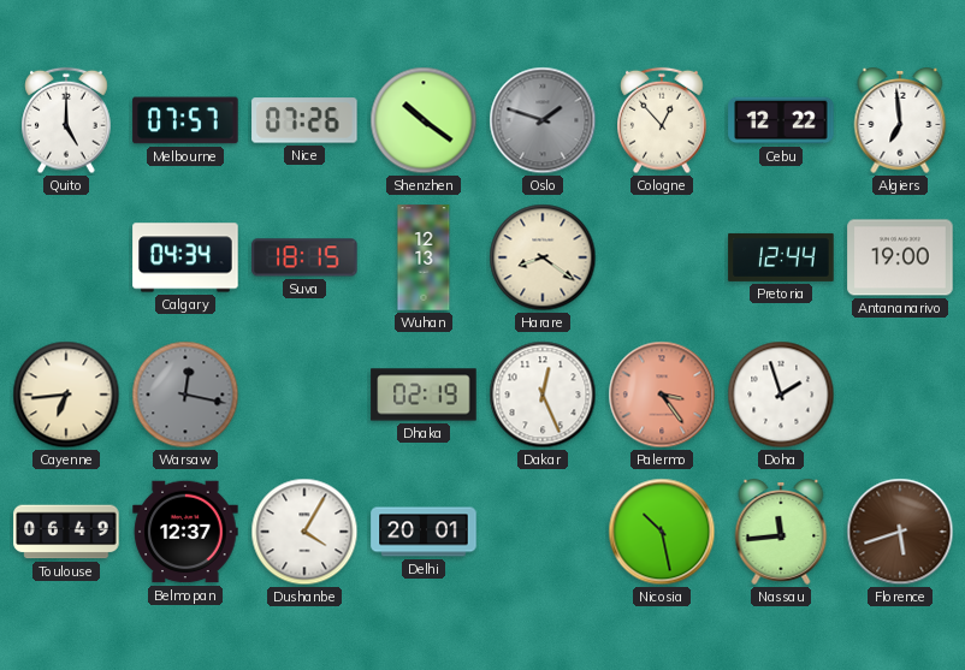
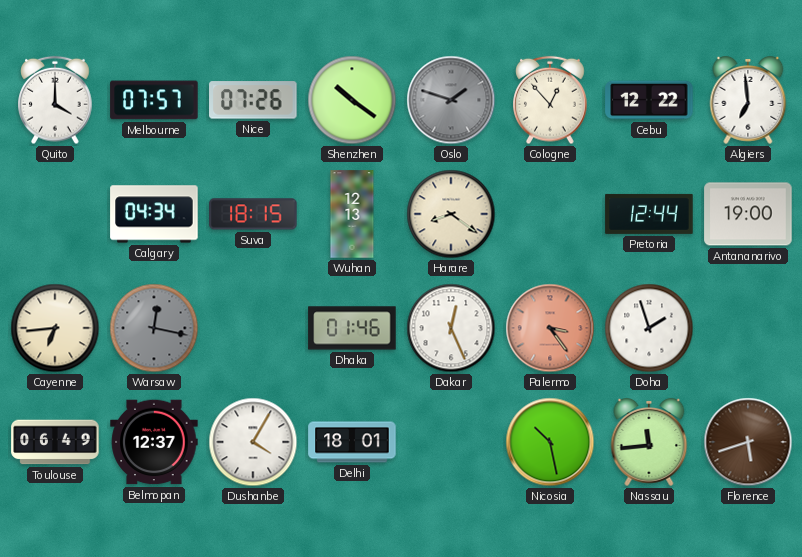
Quito: 5:00 -> 4:00 (55, 100)
Dhaka: 02:19 -> 01:46 (352, 328)
Delhi: 20:01 -> 18:01 (352, 442)
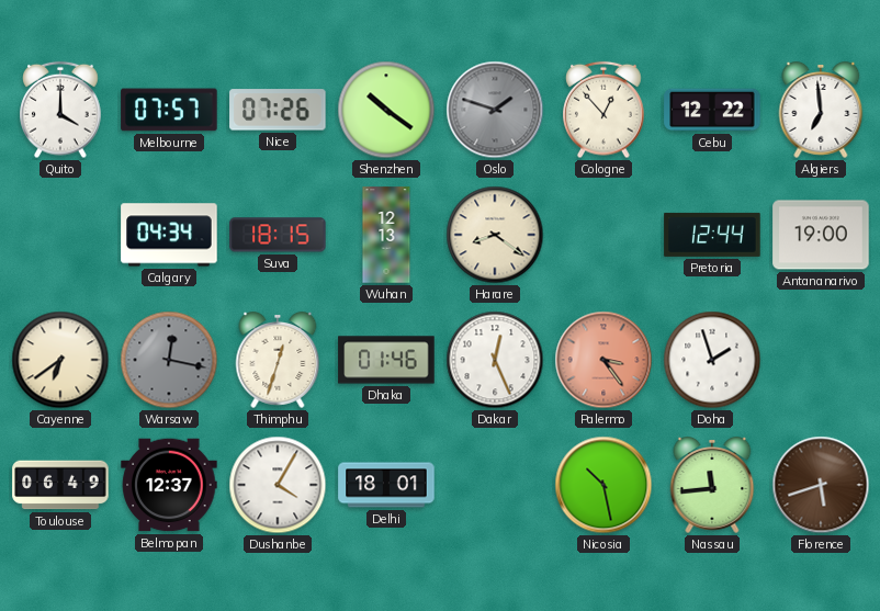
Cayenne: 6:44 -> 6:39 (60, 360)
Thimphu: none -> 12:33 (278, 361)
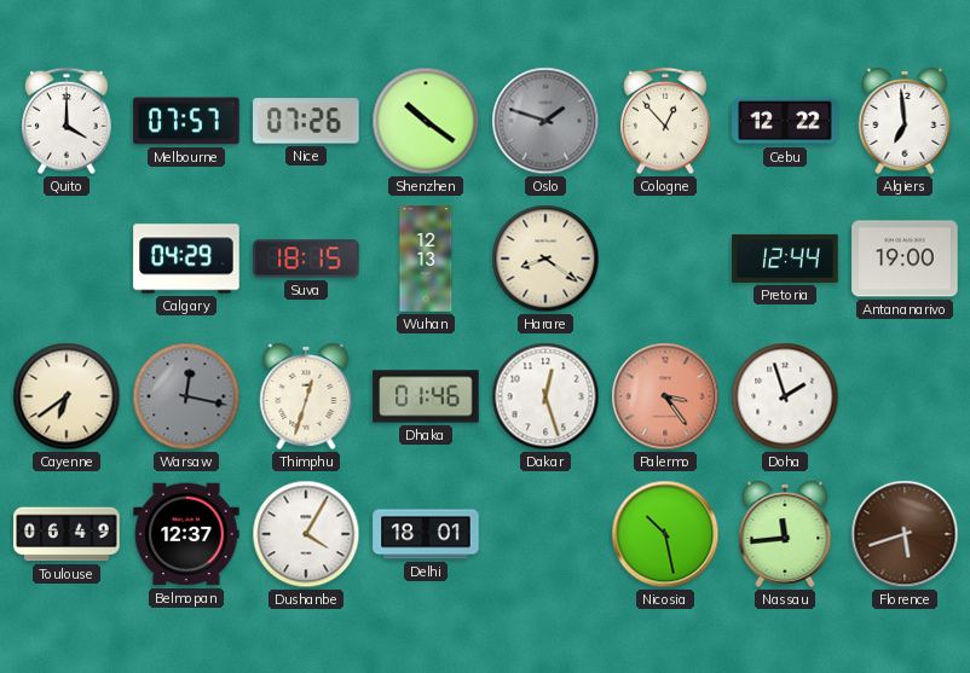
Calgary: 04:34 -> 04:29 (186, 259)
Dakar: 12:26 -> 12:27 (545, 396)
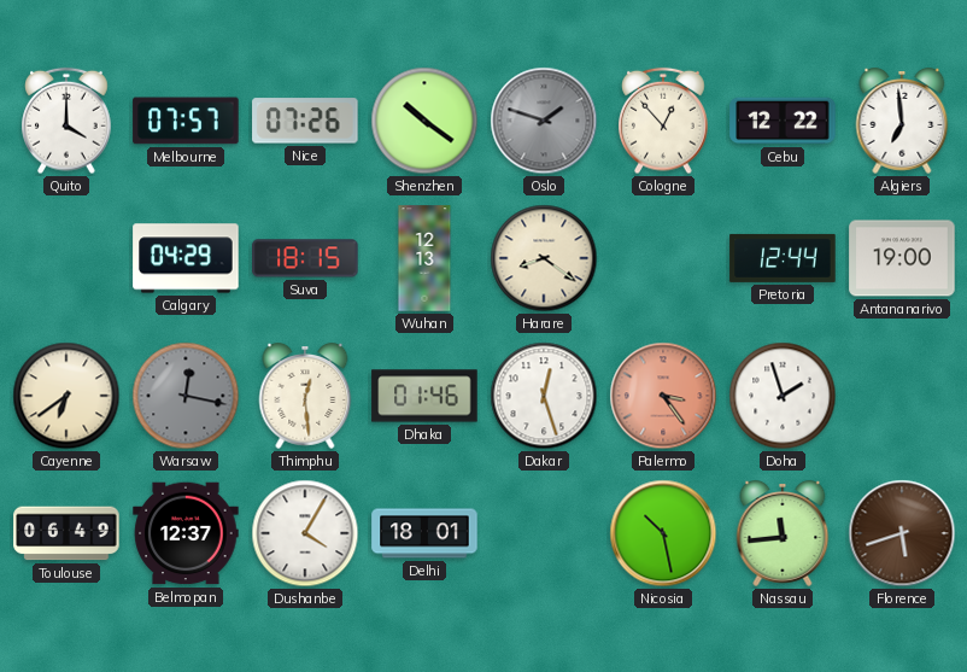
Thimphu: 12:33 -> 12:29 (305, 397)
